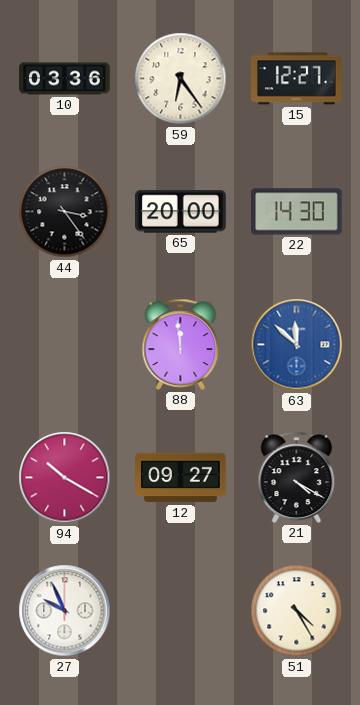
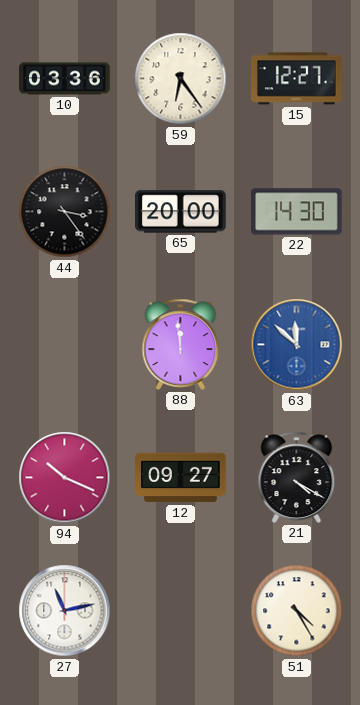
94: 10:20 -> 10:19 (65, 478)
27: 9:56 -> 11:13 (65, 611)
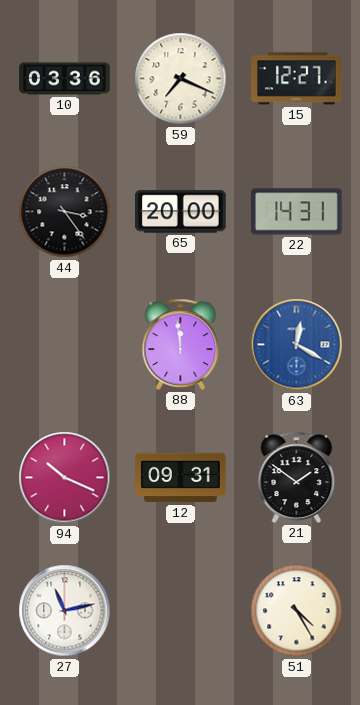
59: 6:24 -> 7:19 (181, 79)
22: 14:30 -> 14:31 (297, 212)
63: 11:52 -> 12:20 (297, 345)
12: 09:27 -> 09:31 (181, 478)
21: 4:20 -> 1:51 (297, 477)
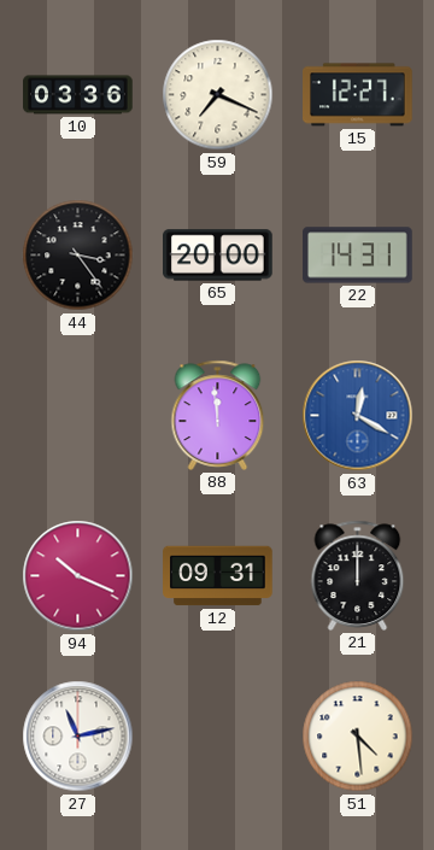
21: 1:51 -> 12:00 (358, 575)
51: 4:25 -> 4:29 (358, 737)
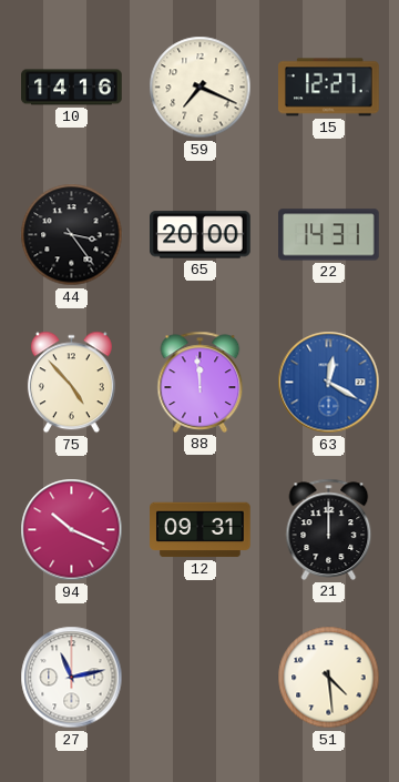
10: 03:36 -> 14:16 (72, 88)
75: none -> 4:53 (71, 383)
